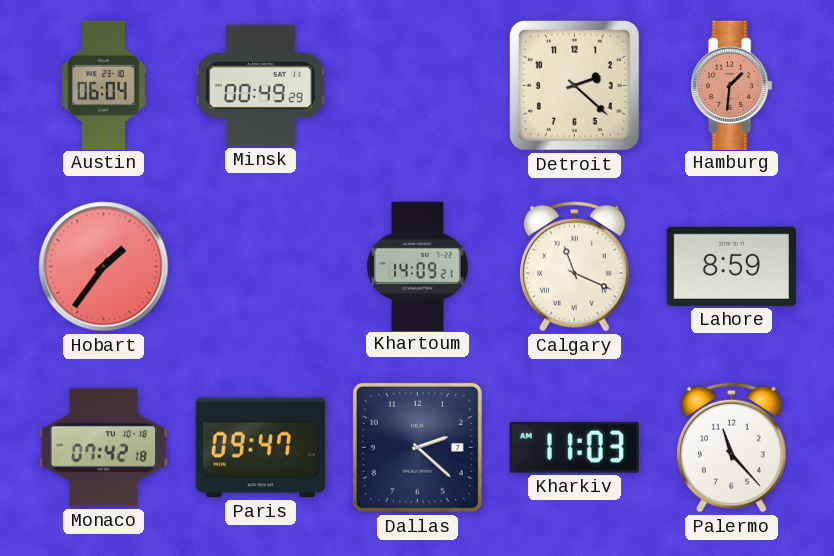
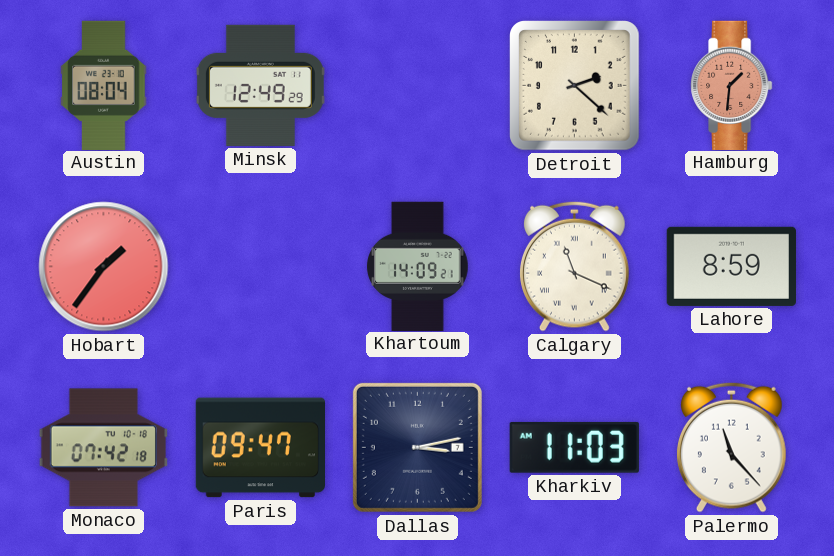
Austin: 06:04 -> 08:04 (104, 85)
Minsk: 00:49 -> 12:49 (260, 85)
Dallas: 2:22 -> 3:13 (417, 447)
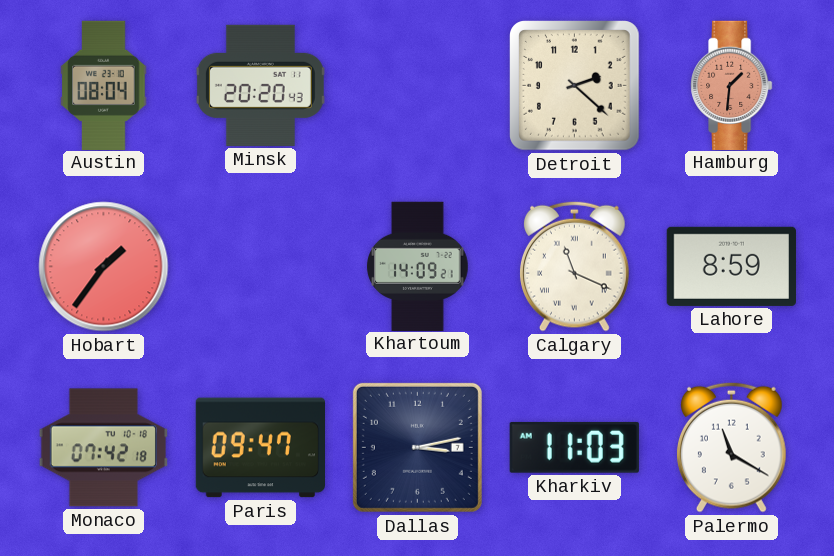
Minsk: 12:49 -> 20:20 (260, 85)
Palermo: 11:23 -> 11:20 (731, 447)
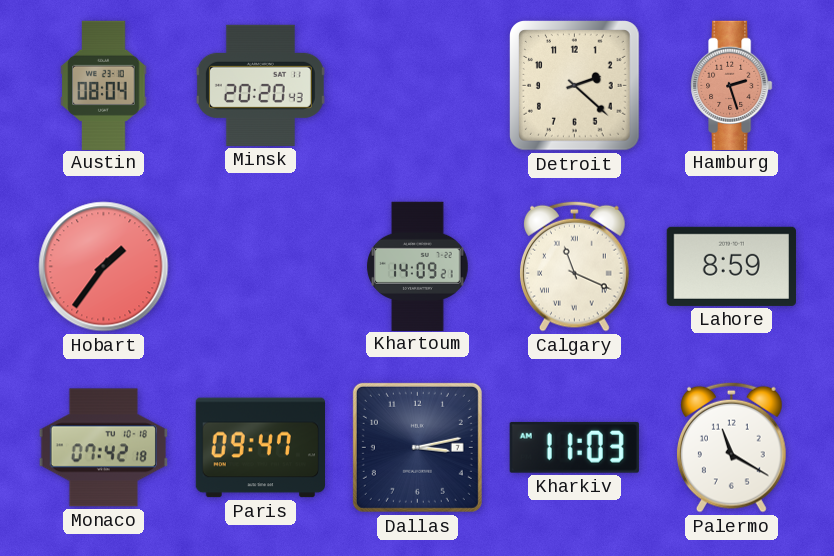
Hamburg: 1:31 -> 2:27 (732, 85)
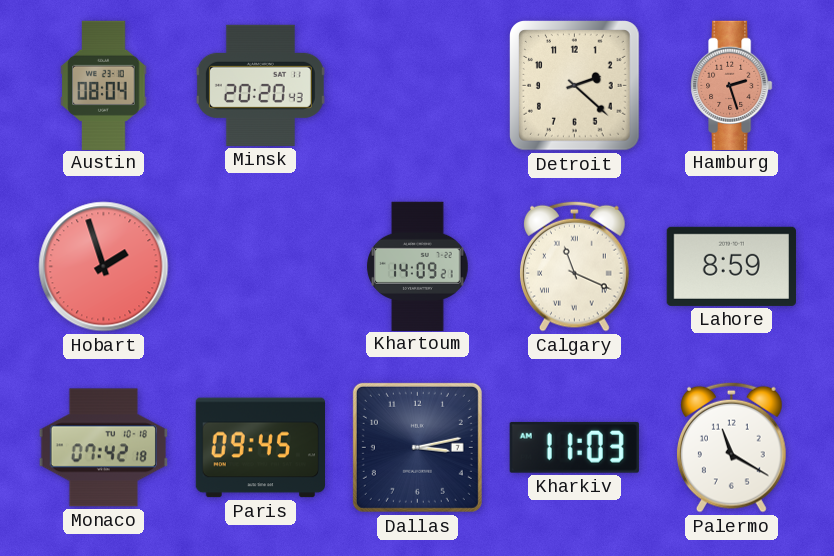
Hobart: 1:36 -> 1:57 (104, 267)
Paris: 09:47 -> 09:45 (260, 448)
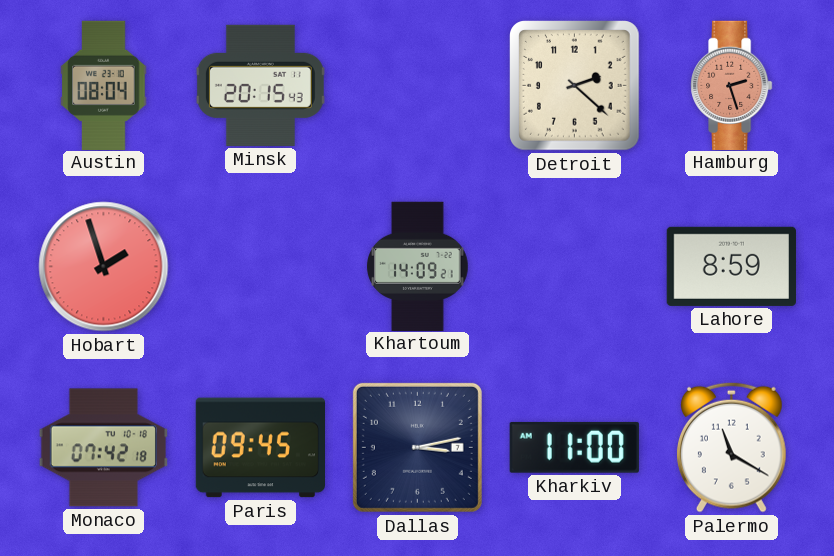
Minsk: 20:20 -> 20:15 (260, 85)
Calgary: 11:19 -> none (574, 266)
Kharkiv: 11:03 -> 11:00 (574, 447)
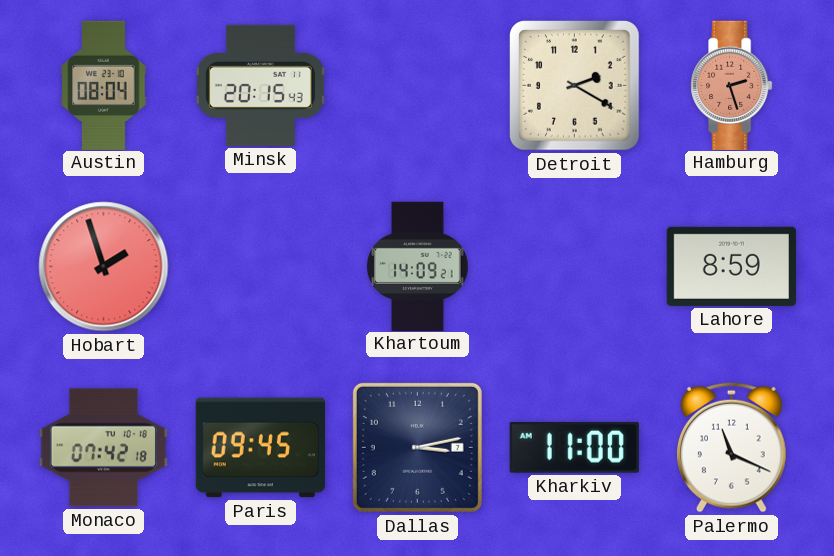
Detroit: 2:22 -> 2:20 (575, 86)
Palermo: 11:20 -> 11:19 (731, 447)
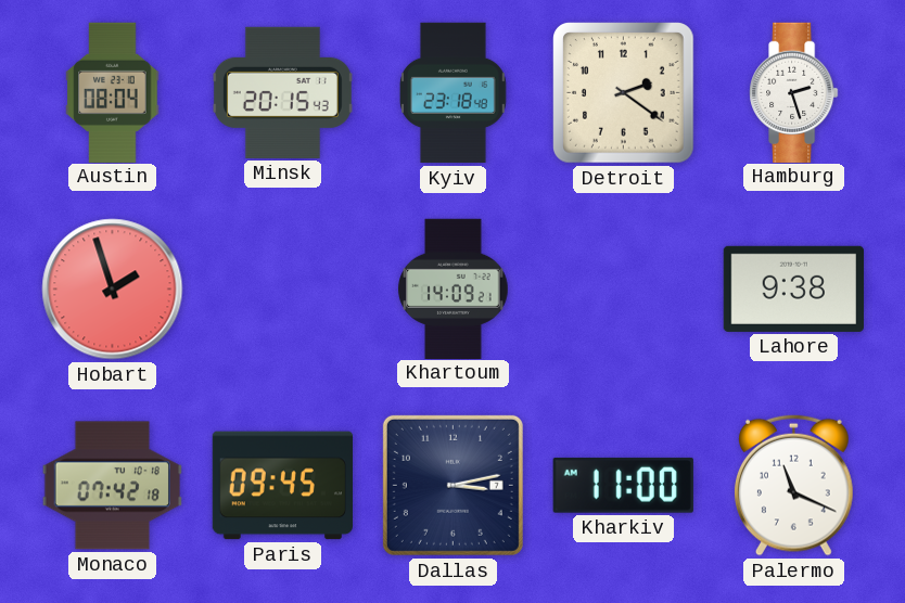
Kyiv: none -> 23:18 (454, 93)
Detroit: 2:20 -> 2:21 (624, 93)
Hamburg dial: salmon -> white (794, 92)
Lahore: 8:59 -> 9:38 (793, 288)
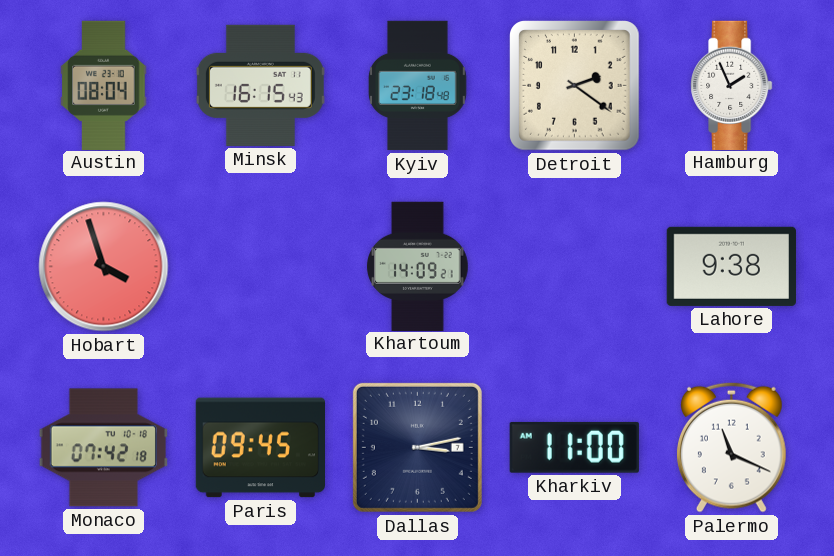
Minsk: 20:15 -> 16:15 (260, 85)
Hamburg: 2:27 -> 1:56 (732, 85)
Hobart: 1:57 -> 3:57 (104, 267)
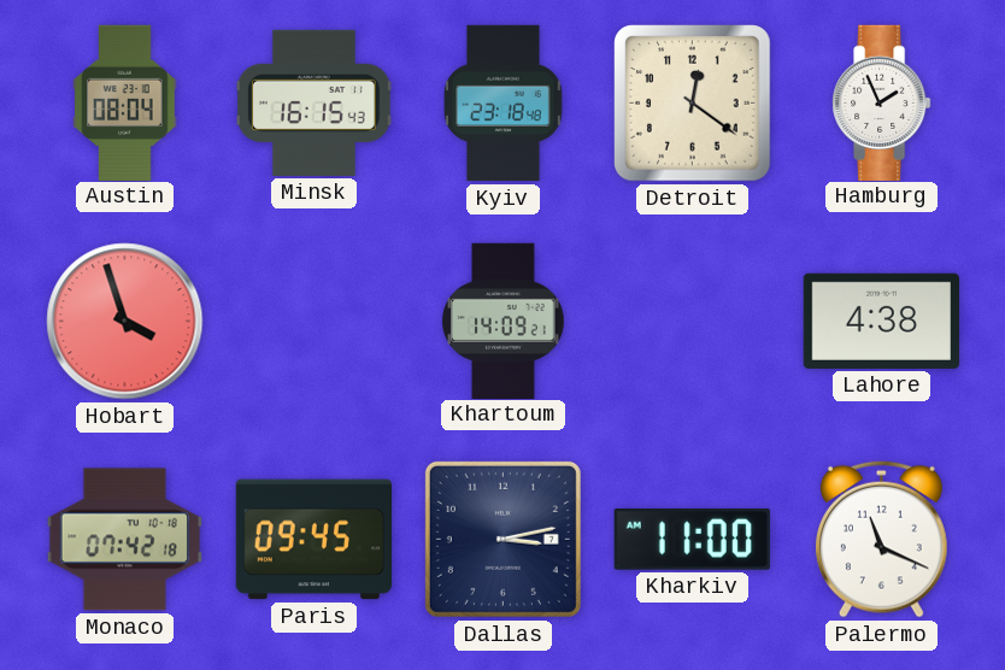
Detroit: 2:21 -> 12:21 (693, 104)
Lahore: 9:38 -> 4:38 (881, 321)
